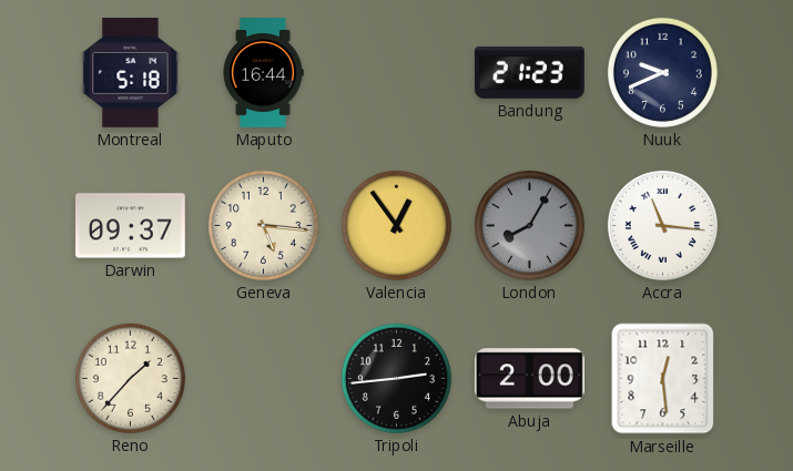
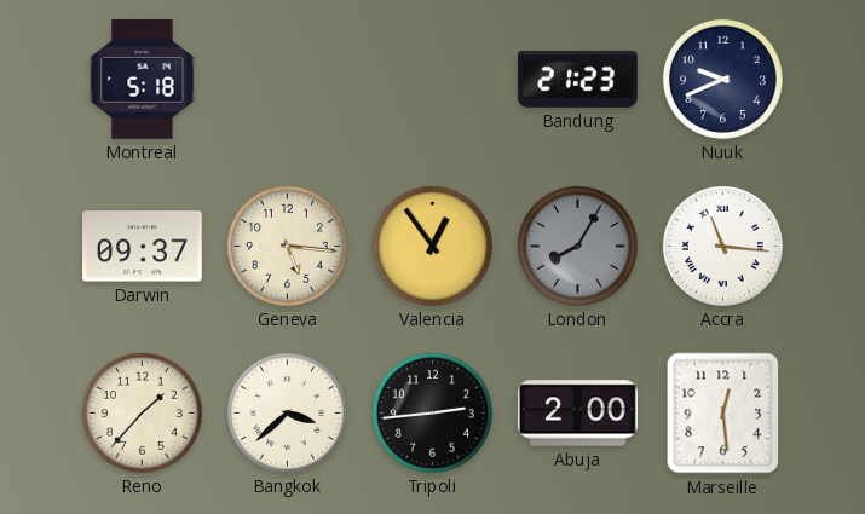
Maputo: 16:44 -> none (263, 73)
Bangkok: none -> 3:38 (287, 412)
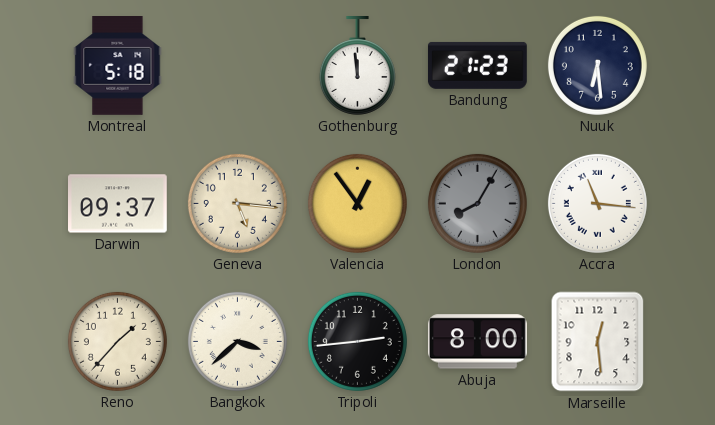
Gothenburg: none -> 11:59 (357, 66)
Nuuk: 9:41 -> 6:29 (597, 65)
Abuja: 2:00 -> 8:00 (477, 342)
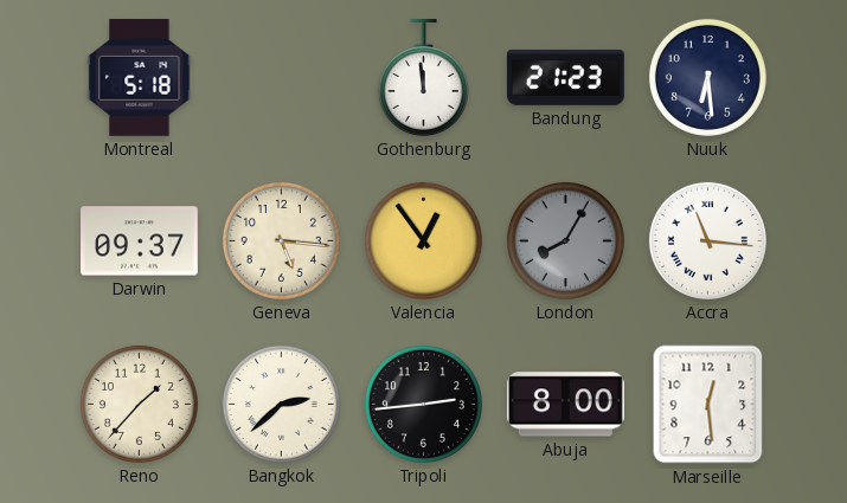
Bangkok: 3:38 -> 2:38 (281, 404)
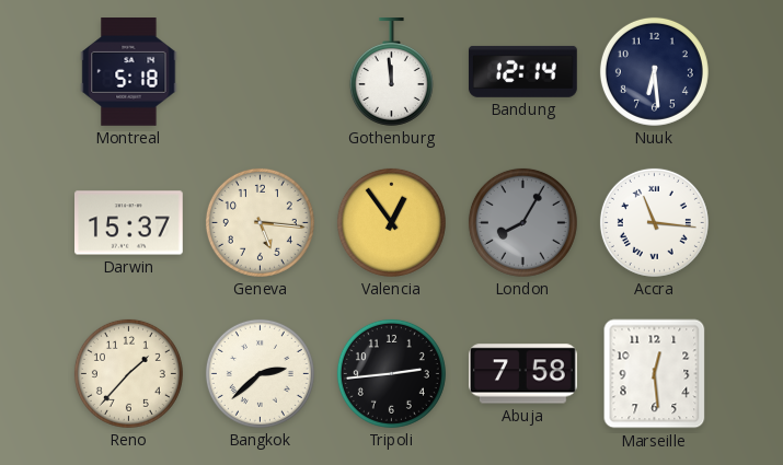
Bandung: 21:23 -> 12:14 (522, 71)
Darwin: 09:37 -> 15:37 (129, 223)
Abuja: 8:00 -> 7:58 (522, 374)
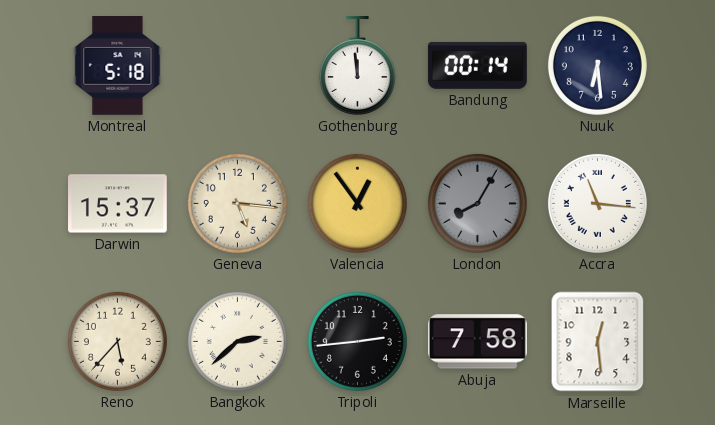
Bandung: 12:14 -> 00:14 (477, 65)
Reno: 1:37 -> 5:37 (117, 341)
